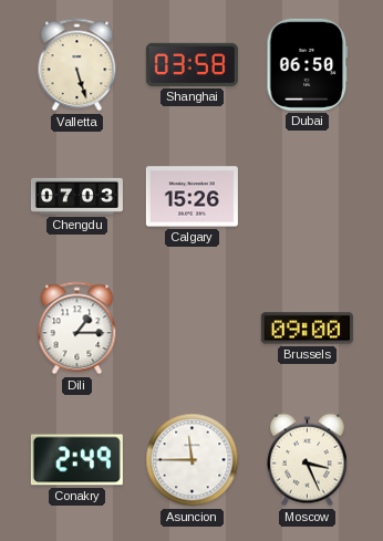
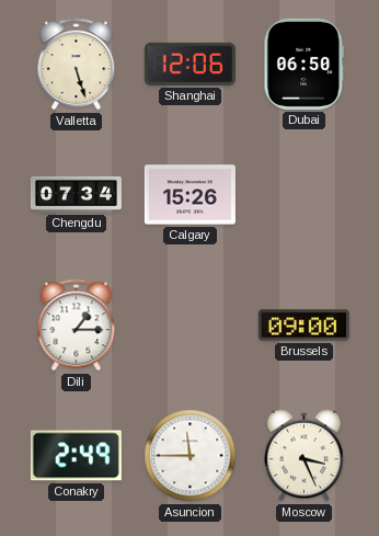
Shanghai: 03:58 -> 12:06 (190, 64)
Chengdu: 07:03 -> 07:34 (76, 194)
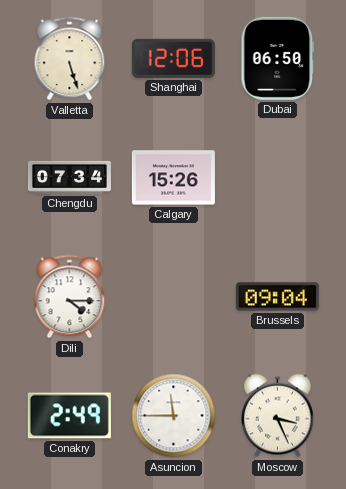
Dili: 1:15 -> 4:15 (70, 297)
Brussels: 09:00 -> 09:04 (277, 297)
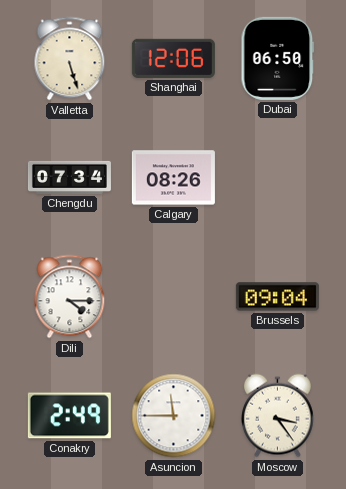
Calgary: 15:26 -> 08:26 (173, 178)
Moscow: 3:26 -> 3:24 (278, 416)
